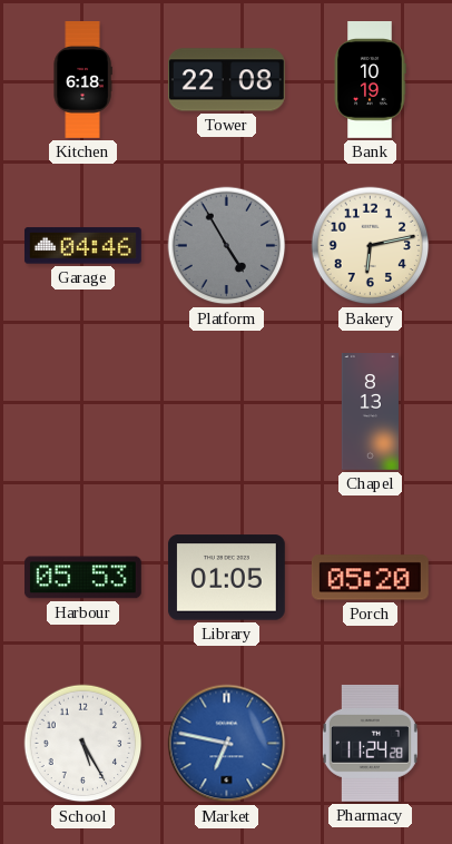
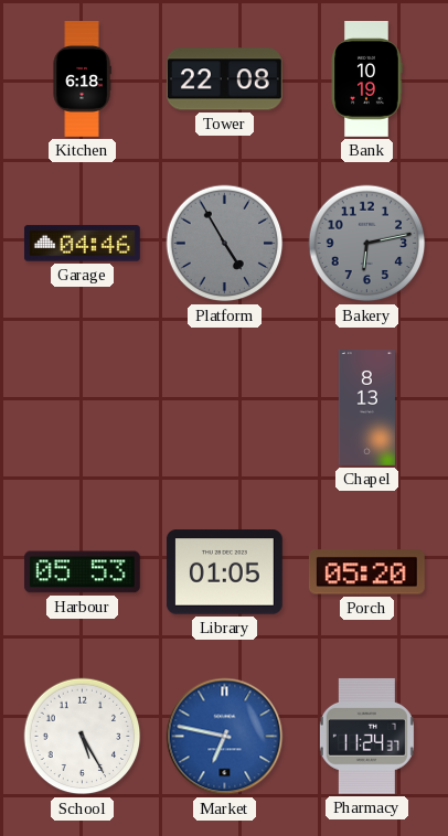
Bakery dial: cream -> grey (367, 244)
Pharmacy: 11:24:28 -> 11:24:37 (366, 736)
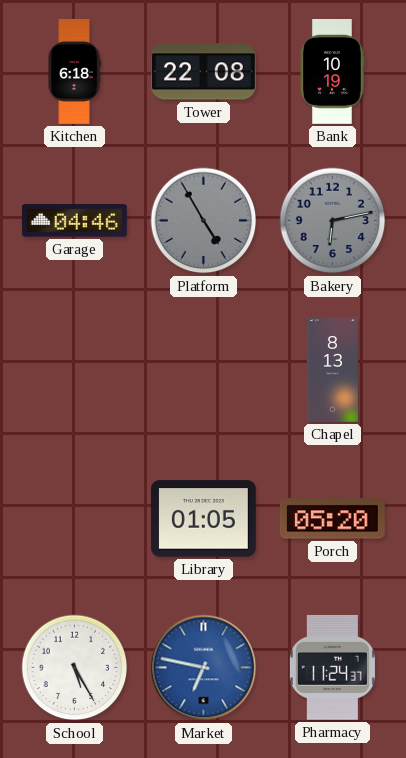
Harbour: 05:53 -> none (82, 572)
